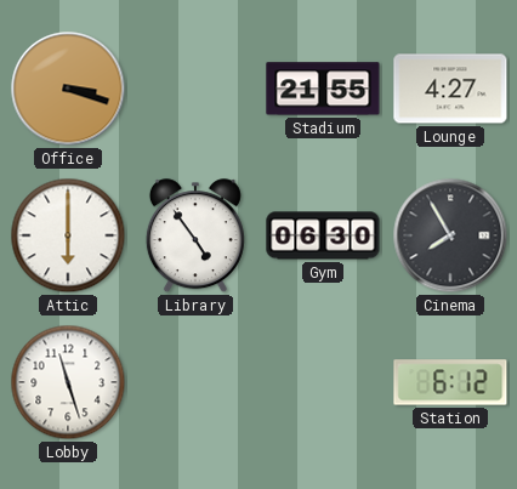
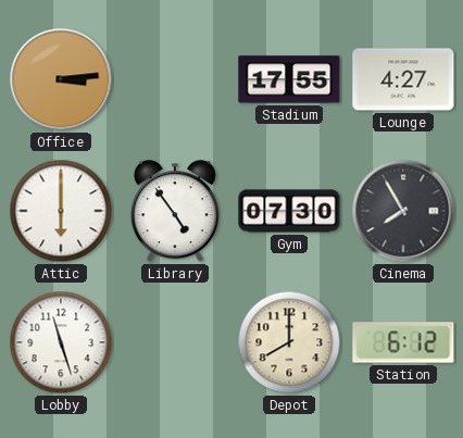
Office: 3:18 -> 3:14 (61, 79)
Stadium: 21:55 -> 17:55 (289, 79)
Gym: 06:30 -> 07:30 (289, 211)
Depot: none -> 8:00 (289, 342)
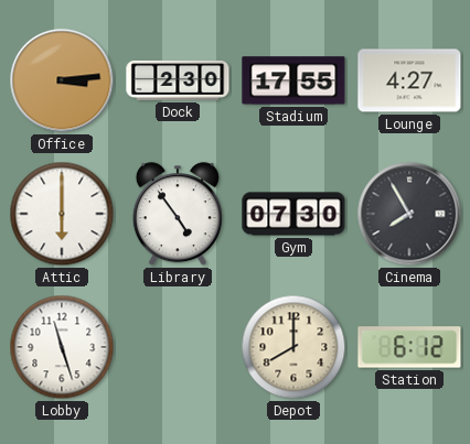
Dock: none -> 2:30 (178, 80)
